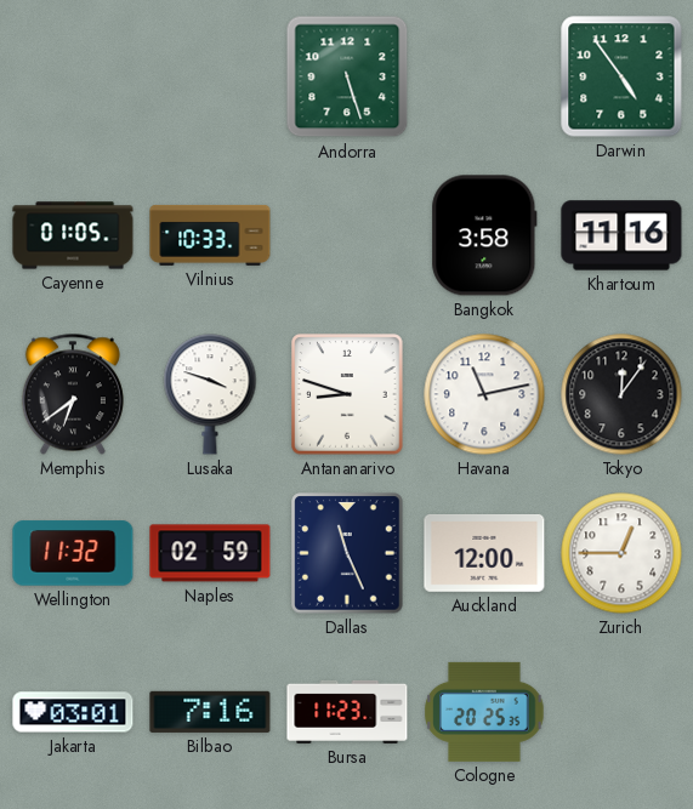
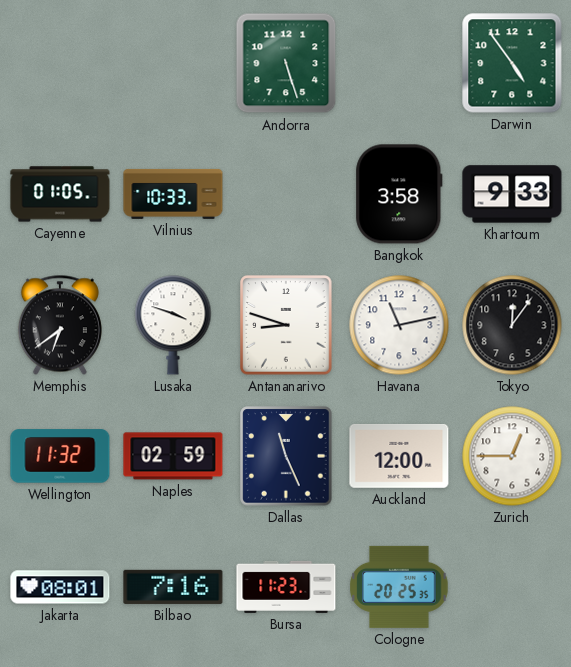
Khartoum: 11:16 -> 9:33 (512, 194)
Jakarta: 03:01 -> 08:01 (60, 587)
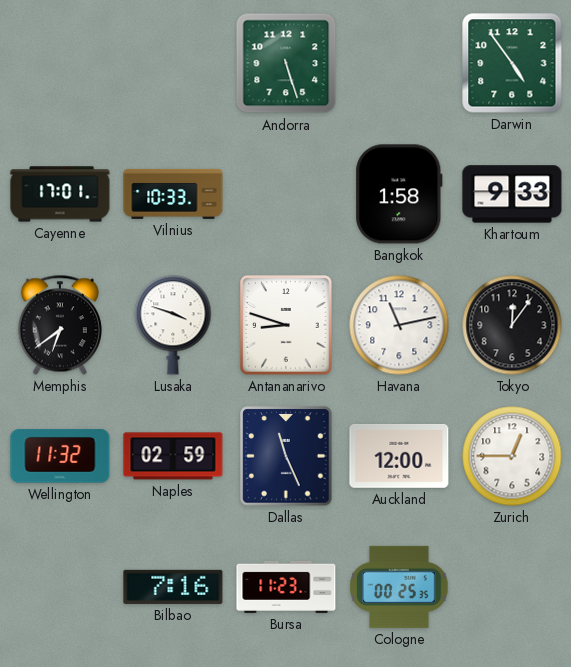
Cayenne: 01:05 -> 17:01 (60, 194)
Bangkok: 3:58 -> 1:58 (399, 194)
Jakarta: 08:01 -> none (60, 587)
Cologne: 20:25 -> 00:25 (399, 587)
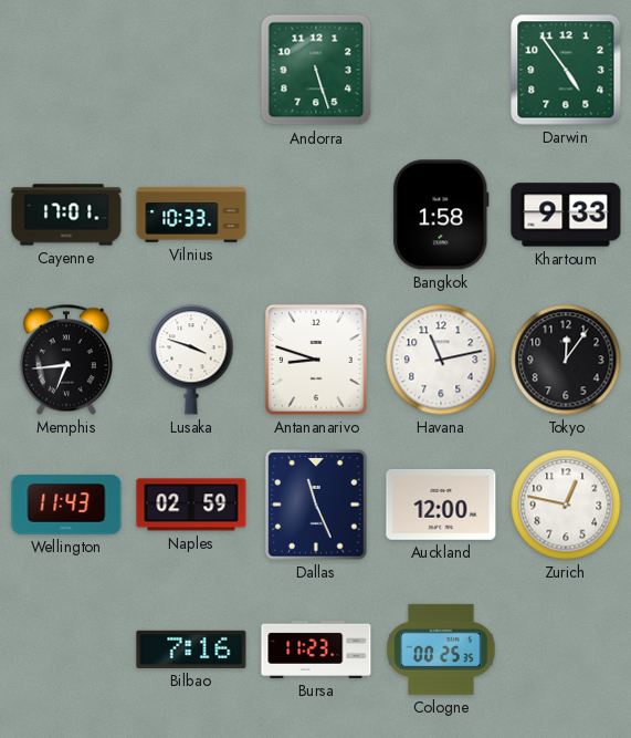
Memphis: 6:39 -> 6:44 (66, 360)
Wellington: 11:32 -> 11:43 (66, 505)
Zurich: 12:45 -> 12:47 (566, 505)
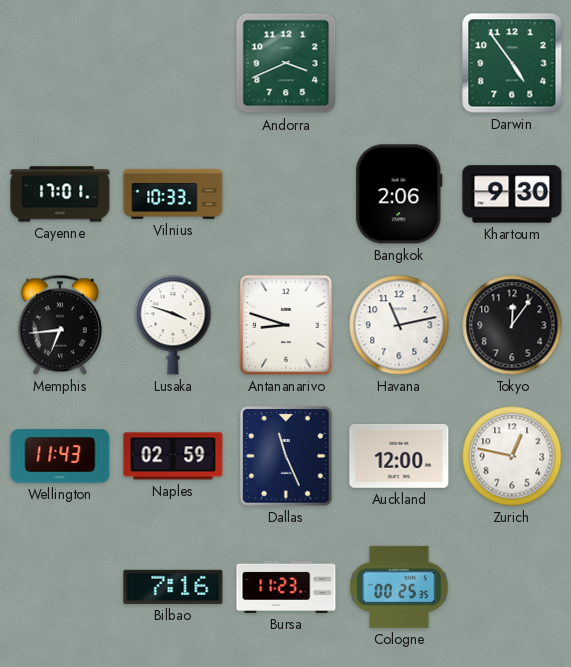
Andorra: 5:27 -> 3:41 (286, 63)
Bangkok: 1:58 -> 2:06 (399, 194)
Khartoum: 9:33 -> 9:30 (512, 194)
